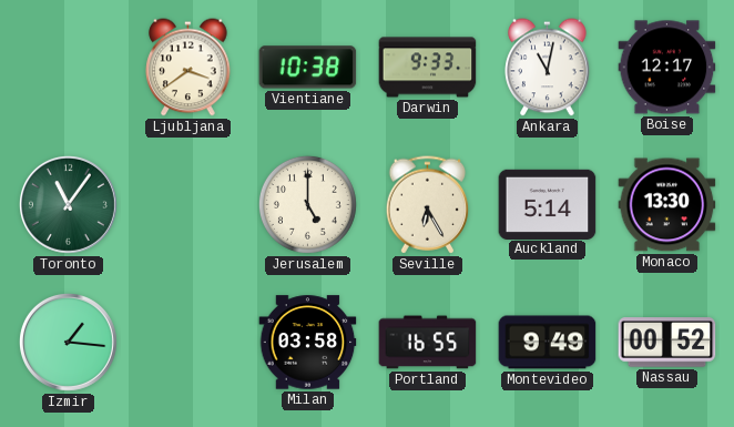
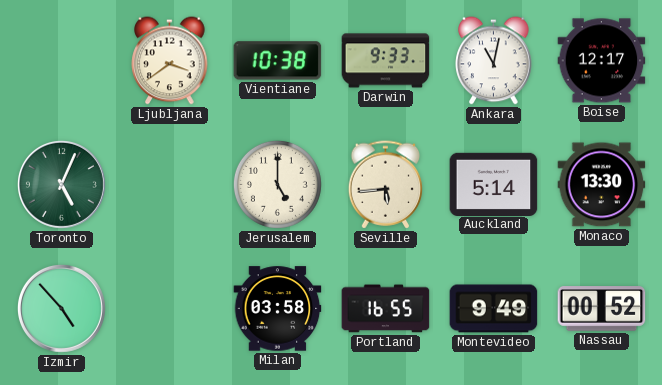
Toronto: 11:06 -> 5:04 (61, 184)
Seville: 6:25 -> 5:44 (386, 185)
Izmir: 1:16 -> 4:53 (61, 308)
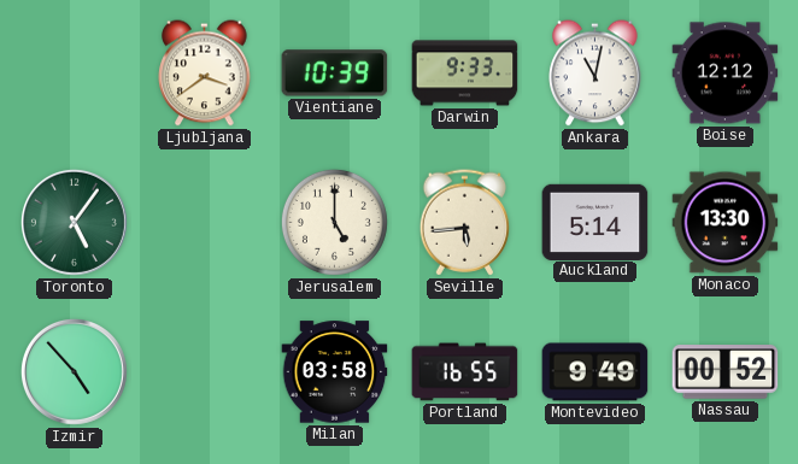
Vientiane: 10:38 -> 10:39 (335, 74)
Boise: 12:17 -> 12:12 (726, 74)
Toronto: 5:04 -> 5:06 (74, 222)
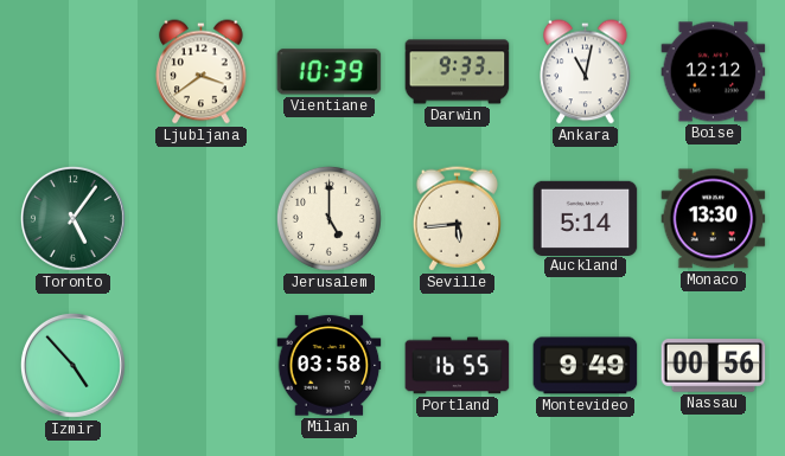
Nassau: 00:52 -> 00:56 (714, 366)
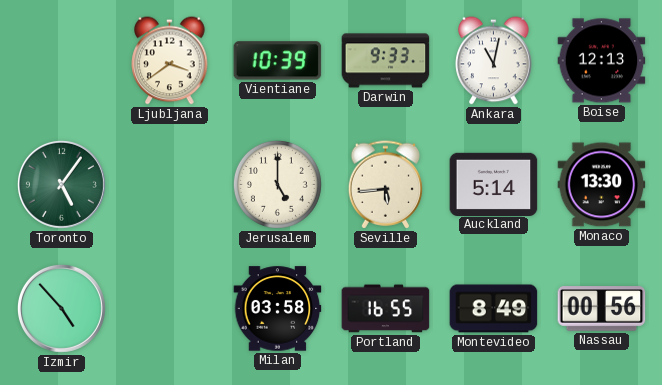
Boise: 12:12 -> 12:13 (602, 61)
Montevideo: 9:49 -> 8:49 (494, 309)
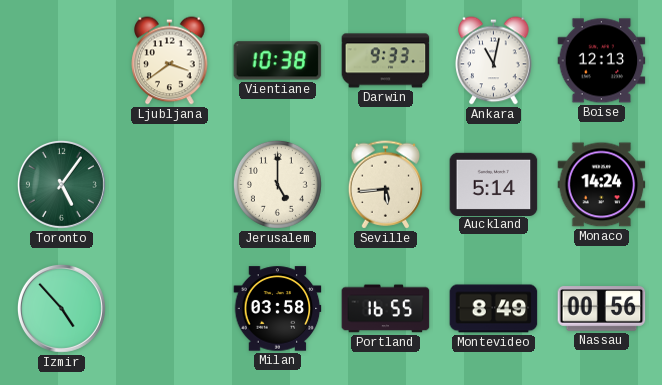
Vientiane: 10:39 -> 10:38 (278, 61)
Monaco: 13:30 -> 14:24 (602, 185)
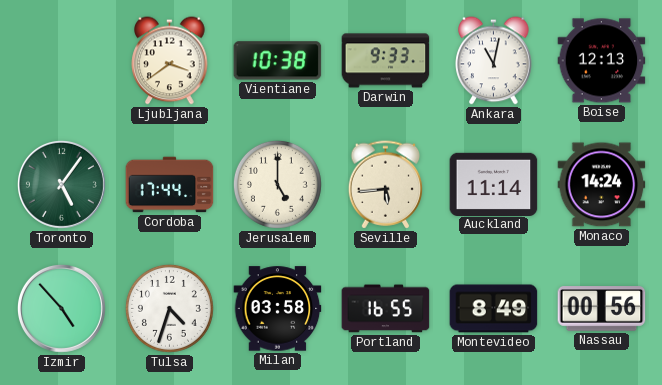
Cordoba: none -> 17:44 (170, 185)
Auckland: 5:14 -> 11:14 (494, 184)
Tulsa: none -> 4:33 (169, 308)
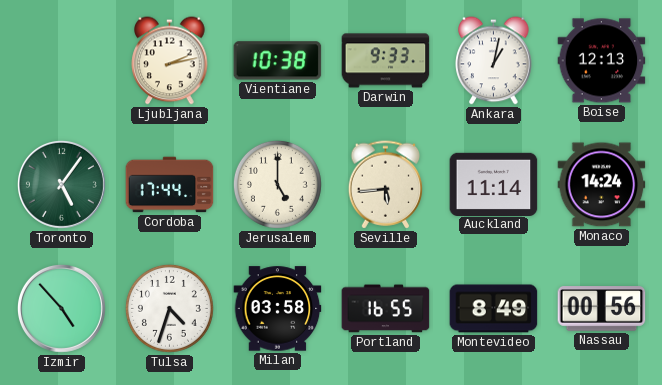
Ljubljana: 3:39 -> 2:13 (170, 61)
Ankara: 11:02 -> 1:02 (494, 61)
